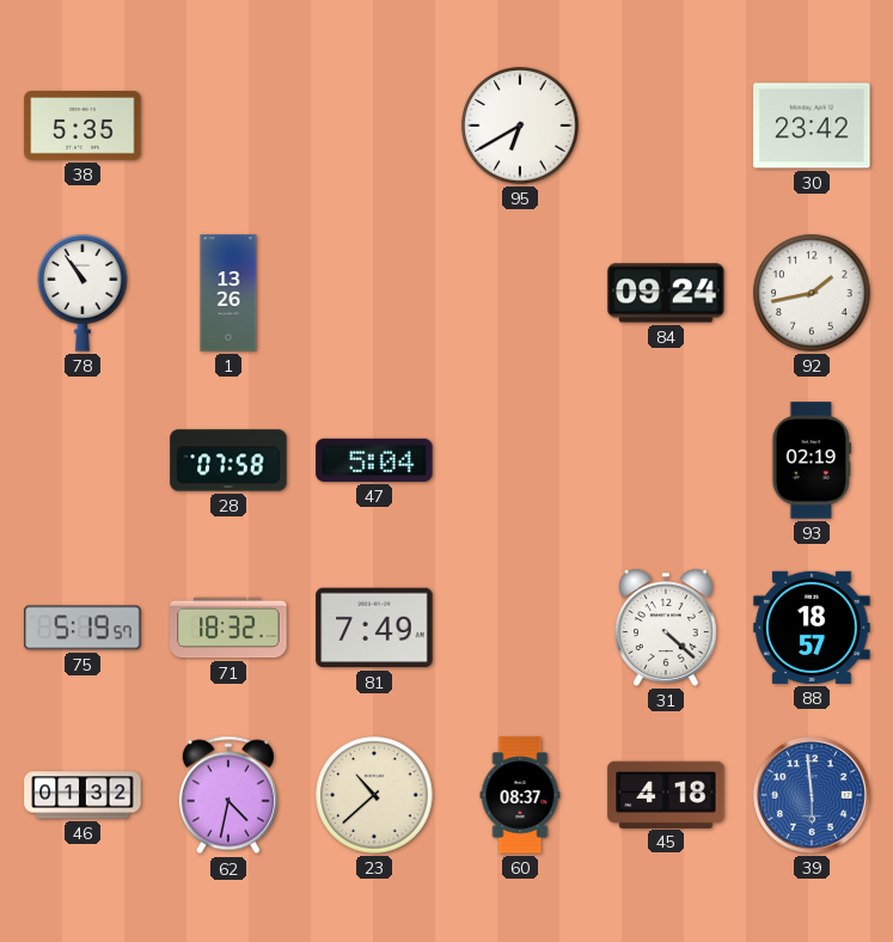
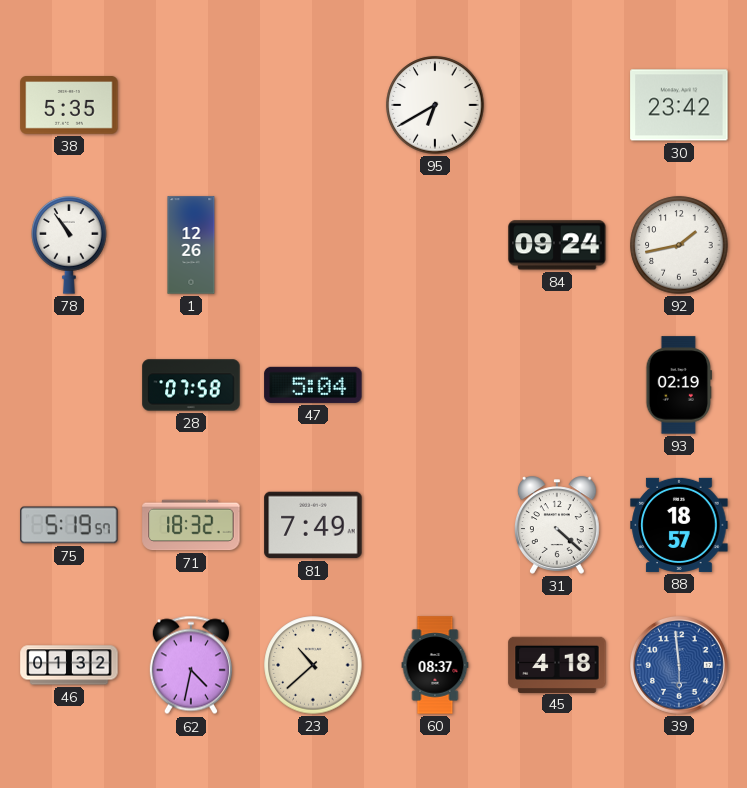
1: 13:26 -> 12:26 (191, 245)
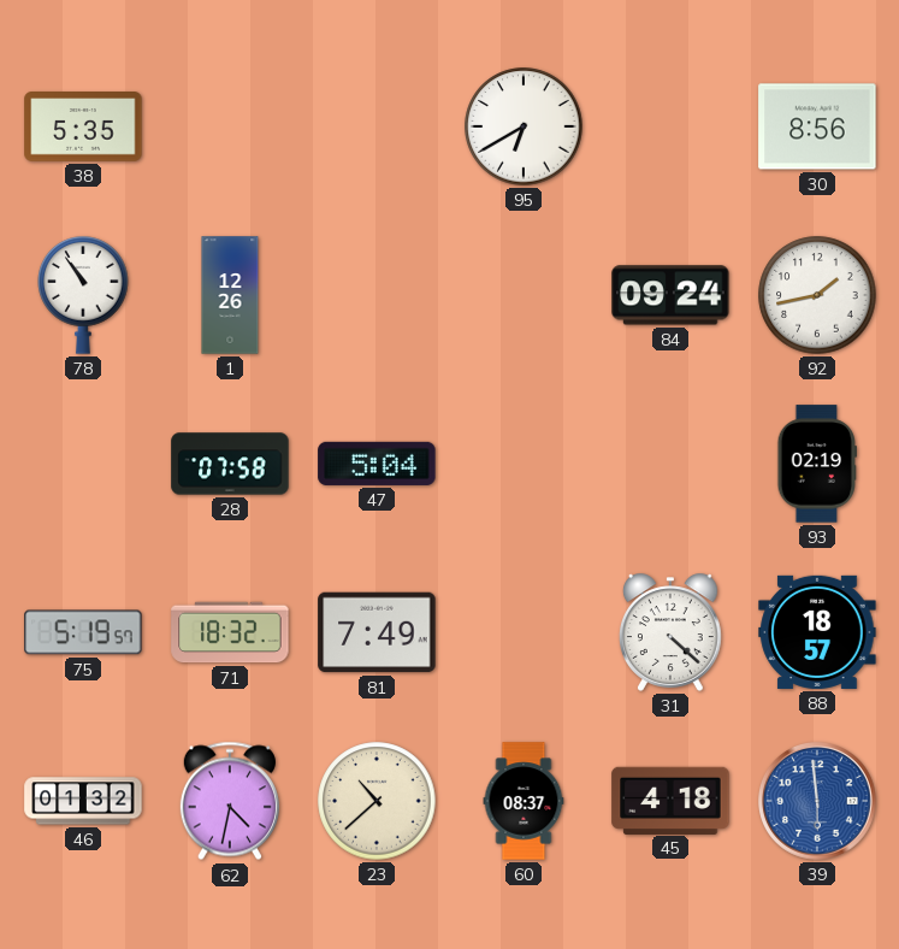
30: 23:42 -> 8:56 (817, 126)
